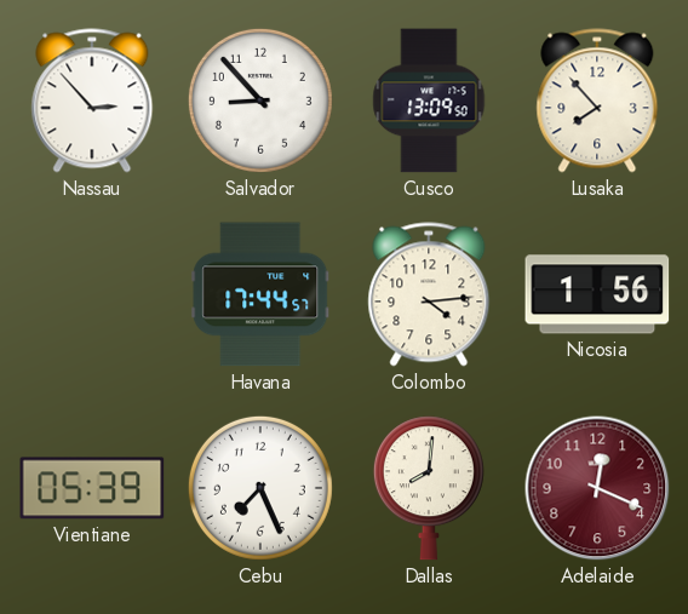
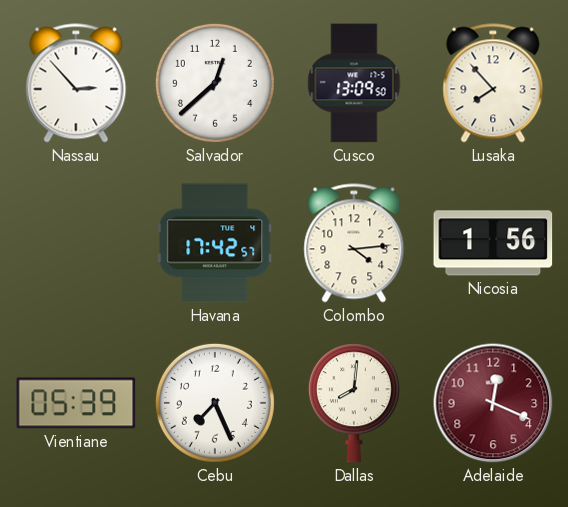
Salvador: 8:53 -> 12:38 (215, 83)
Havana: 17:44 -> 17:42 (215, 243)
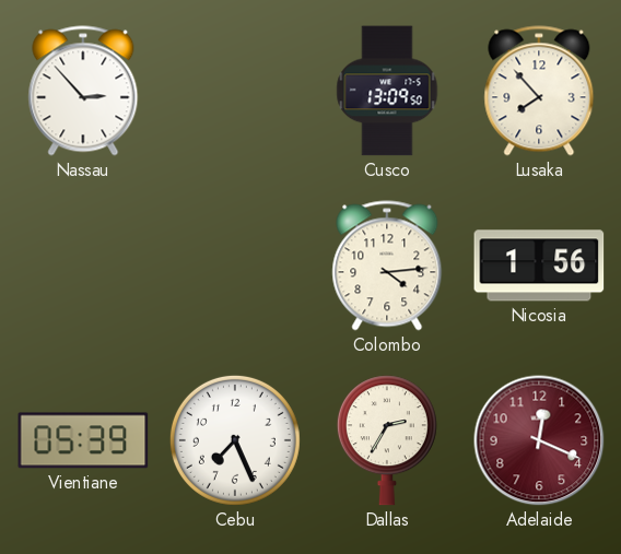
Salvador: 12:38 -> none (215, 83)
Havana: 17:42 -> none (215, 243)
Dallas: 8:01 -> 2:35 (387, 440)
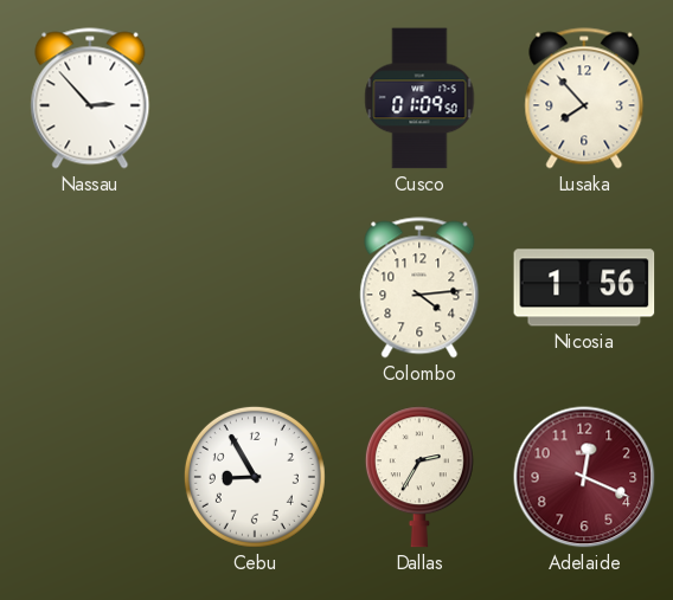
Cusco: 13:09 -> 01:09 (419, 98)
Vientiane: 05:39 -> none (83, 440)
Cebu: 7:26 -> 8:55 (255, 477)
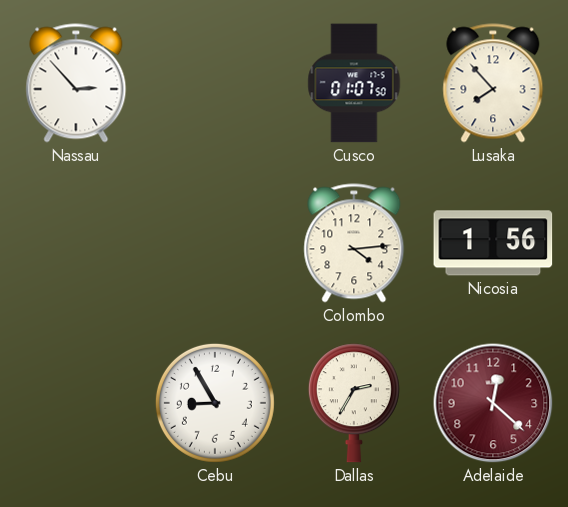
Cusco: 01:09 -> 01:07 (354, 83)
Adelaide: 12:19 -> 12:22 (493, 403)
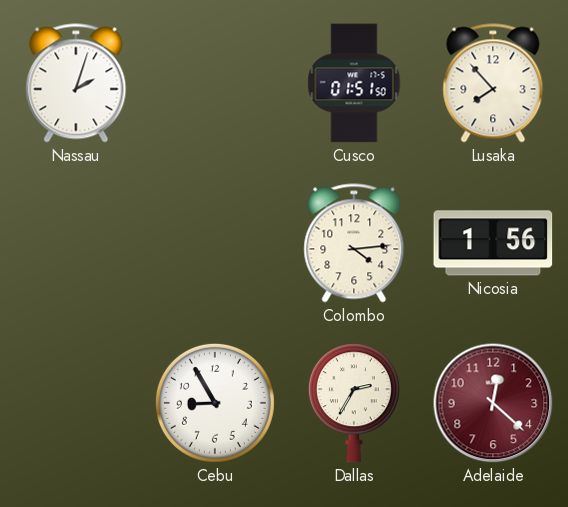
Nassau: 2:53 -> 2:03 (76, 83)
Cusco: 01:07 -> 01:51 (354, 83)
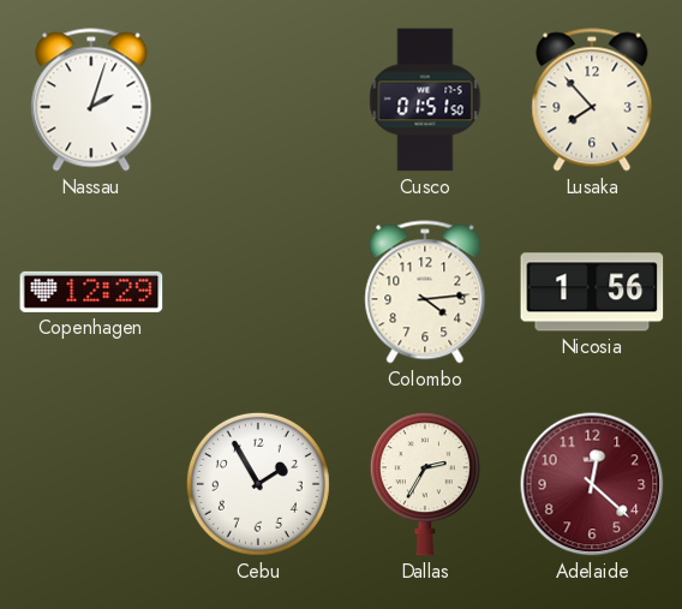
Copenhagen: none -> 12:29 (91, 292)
Cebu: 8:55 -> 1:55 (258, 484)
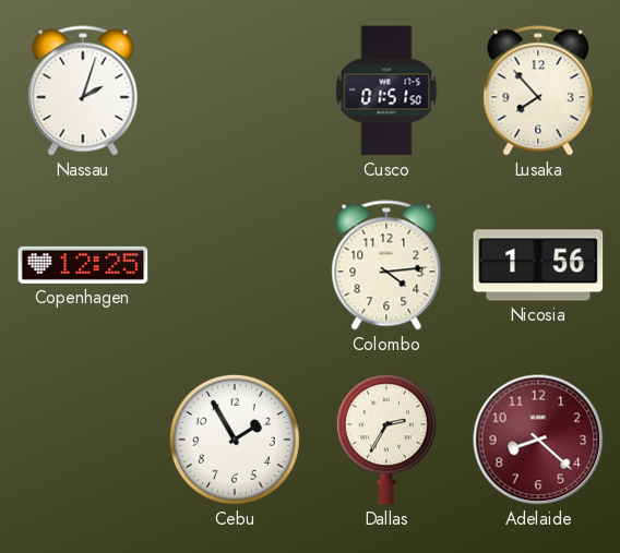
Copenhagen: 12:29 -> 12:25 (83, 265)
Adelaide: 12:22 -> 8:22 (538, 440)
